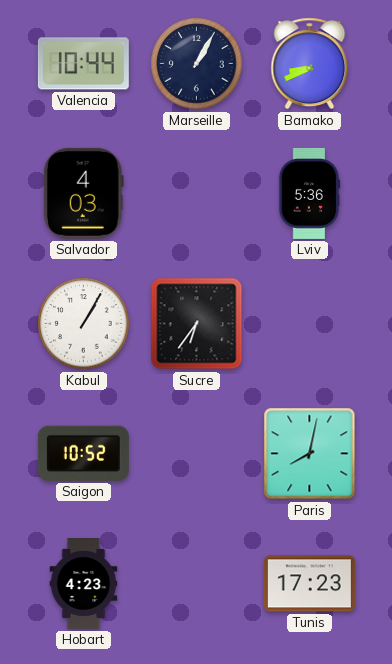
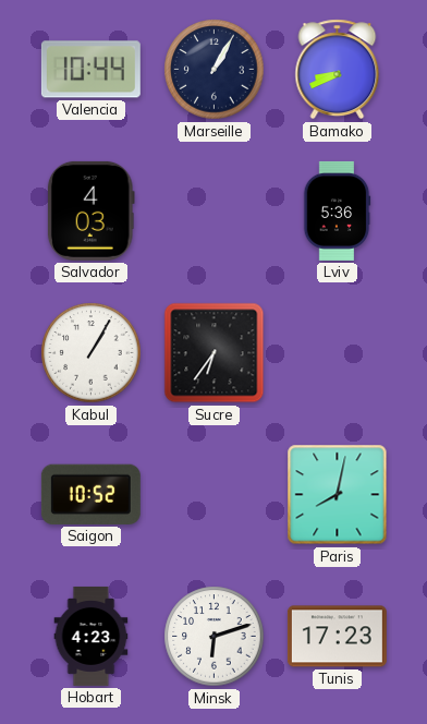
Minsk: none -> 6:12 (215, 637)
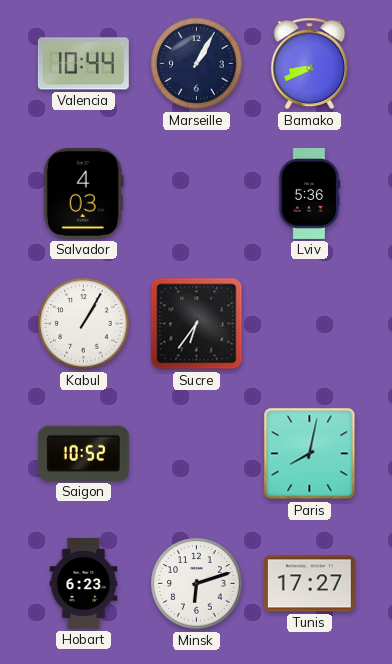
Hobart: 4:23 -> 6:23 (84, 583)
Tunis: 17:23 -> 17:27 (309, 584)
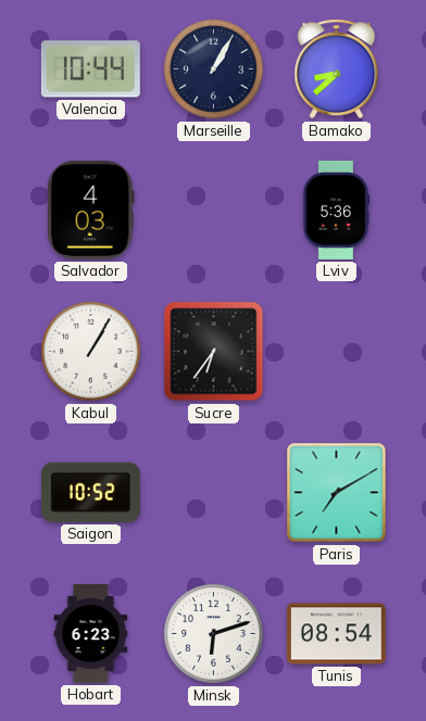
Bamako: 8:41 -> 8:38 (337, 69)
Paris: 8:02 -> 7:10 (337, 493)
Tunis: 17:27 -> 08:54 (336, 634)
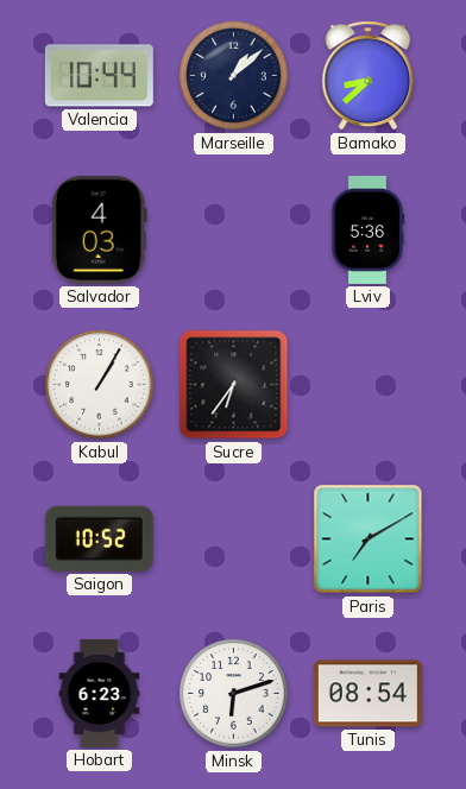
Marseille: 1:05 -> 1:08 (234, 76)
